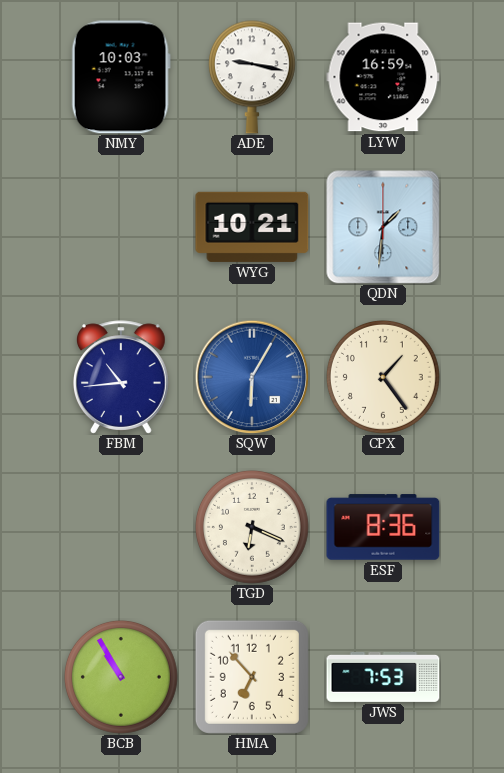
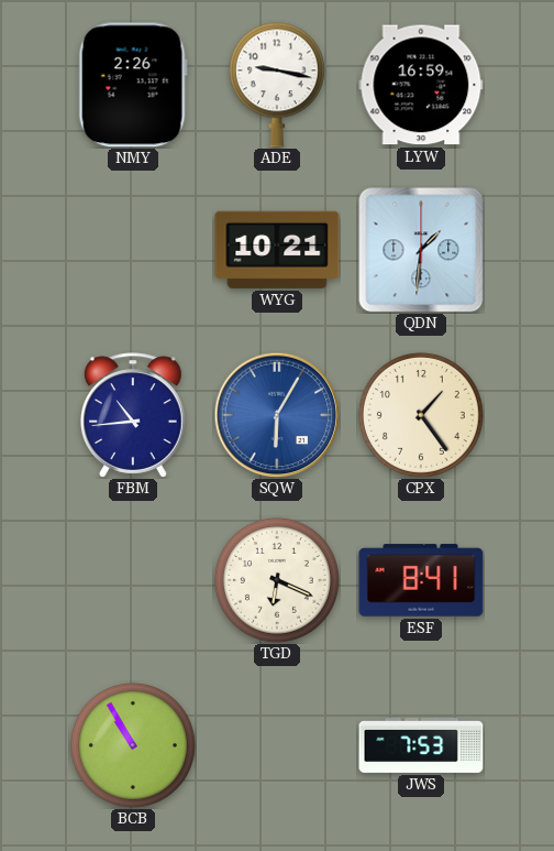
NMY: 10:03 -> 2:26 (133, 85)
ESF: 8:36 -> 8:41 (421, 580)
HMA: 6:53 -> none (252, 677)
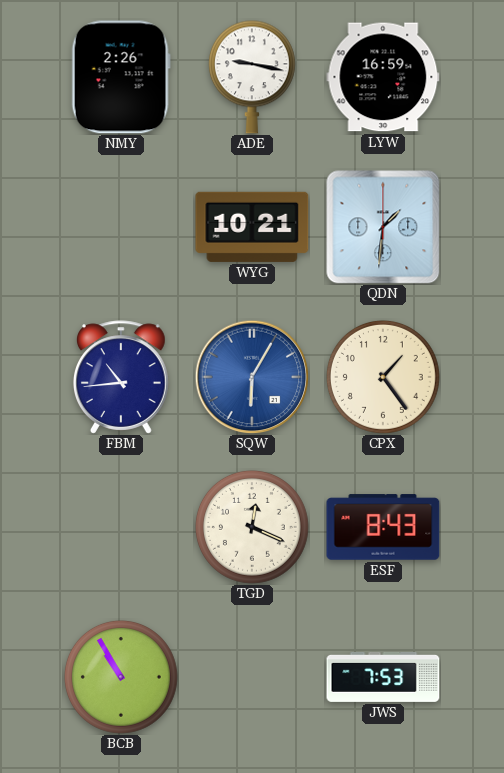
TGD: 6:19 -> 12:19 (252, 527)
ESF: 8:41 -> 8:43 (383, 527)
